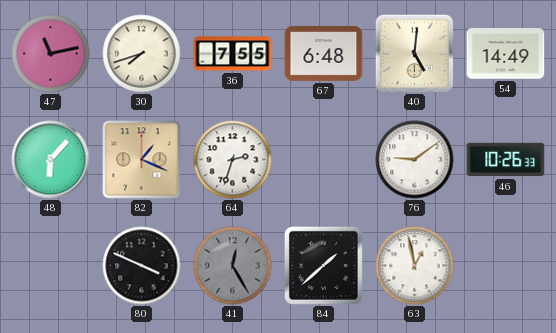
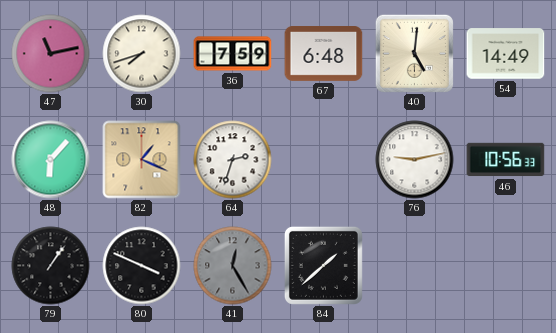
36: 7:55 -> 7:59 (233, 54)
76: 9:09 -> 9:13 (415, 160)
46: 10:26 -> 10:56 (506, 160)
79: none -> 1:06 (51, 266)
63: 12:58 -> none (415, 266)
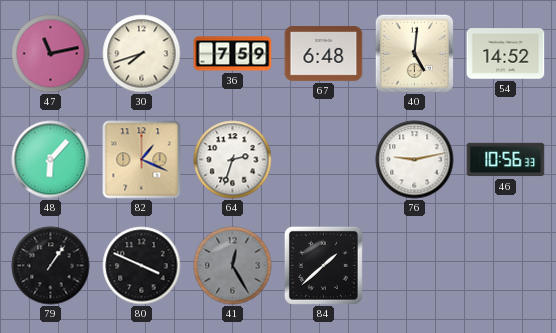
54: 14:49 -> 14:52 (506, 54)
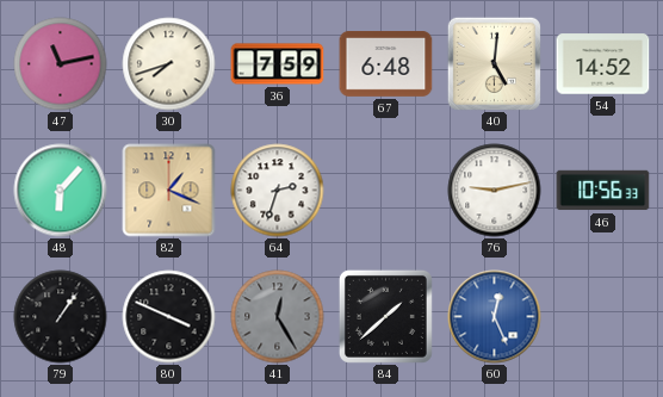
60: none -> 12:26 (495, 317)
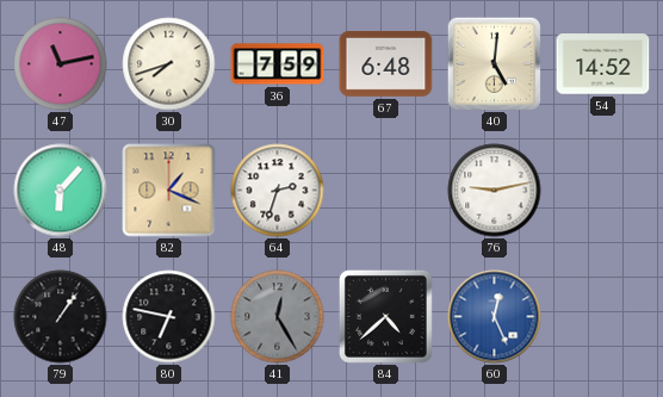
46: 10:56 -> none (603, 191)
80: 3:49 -> 6:47 (169, 317)
84: 1:38 -> 4:38 (385, 316)
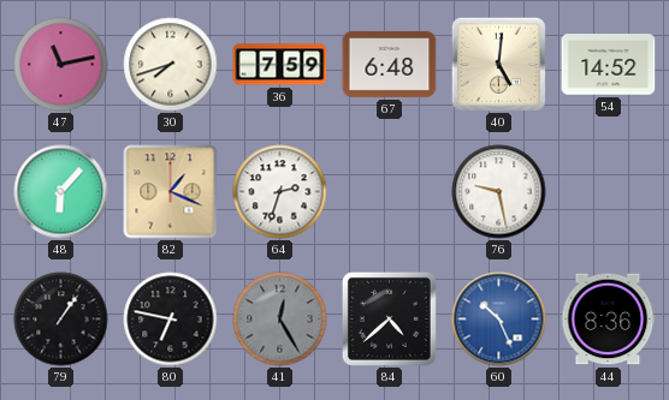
76: 9:13 -> 9:28 (499, 192)
60: 12:26 -> 10:26 (499, 320)
44: none -> 8:36 (608, 320)
